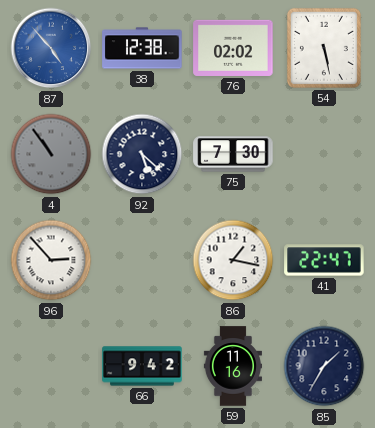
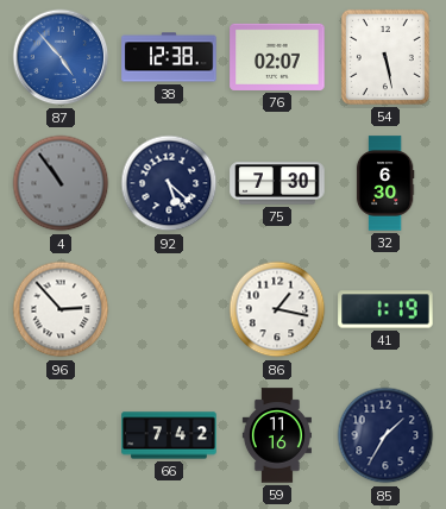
76: 02:02 -> 02:07 (277, 57)
32: none -> 6:30 (385, 183)
41: 22:47 -> 1:19 (385, 309)
66: 9:42 -> 7:42 (169, 435)
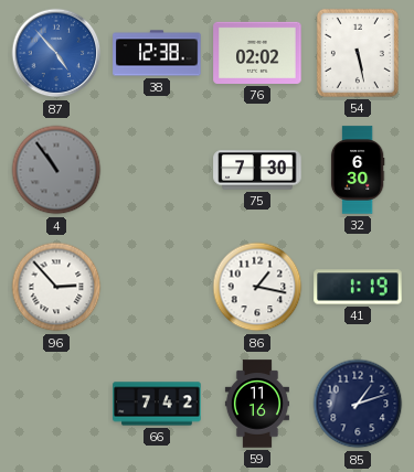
76: 02:07 -> 02:02 (257, 53)
92: 5:22 -> none (169, 183)
85: 1:35 -> 1:12 (358, 404)
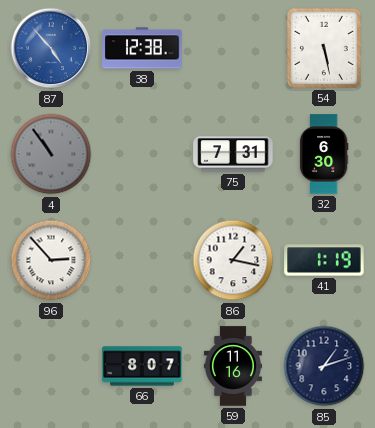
76: 02:02 -> none (257, 53)
75: 7:30 -> 7:31 (233, 154)
66: 7:42 -> 8:07 (142, 366)
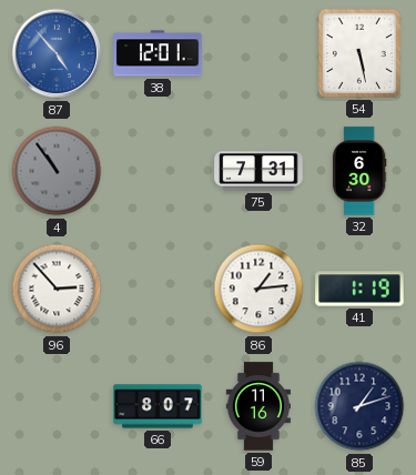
38: 12:38 -> 12:01 (158, 53)
86: 1:17 -> 1:14 (258, 289)
